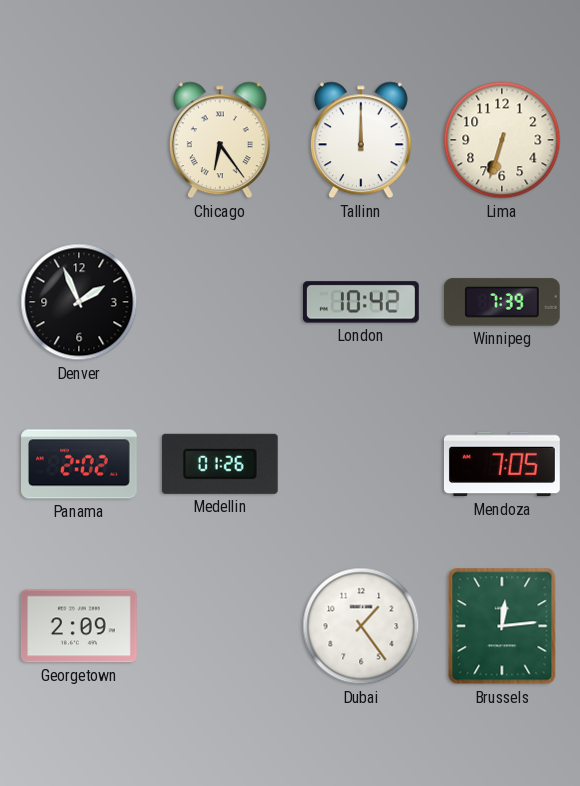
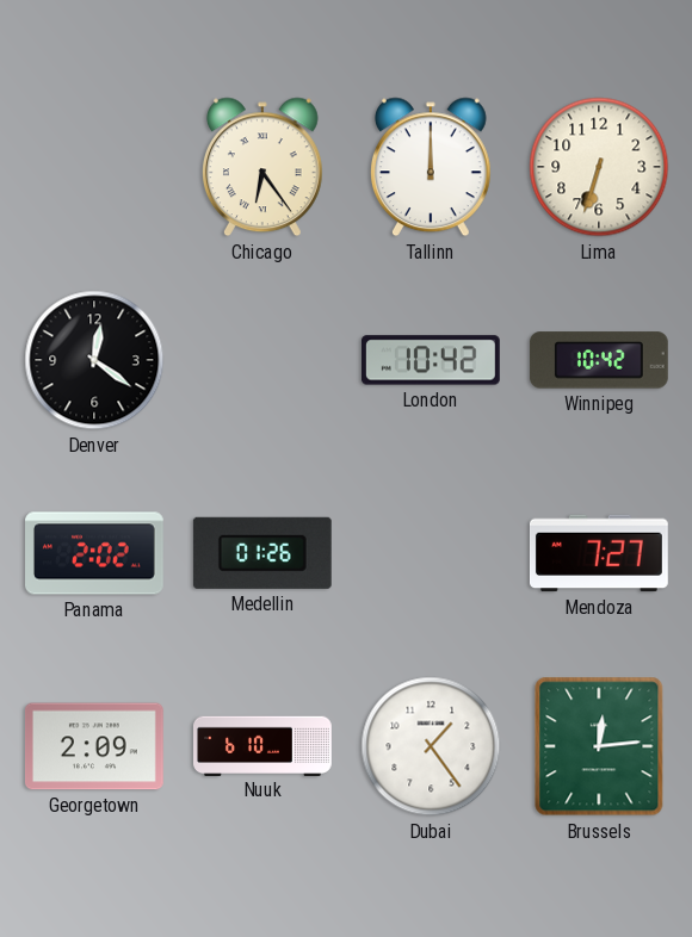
Denver: 1:56 -> 12:21 (94, 360)
Winnipeg: 7:39 -> 10:42 (599, 360)
Mendoza: 7:05 -> 7:27 (599, 553)
Nuuk: none -> 6:10 (264, 745)
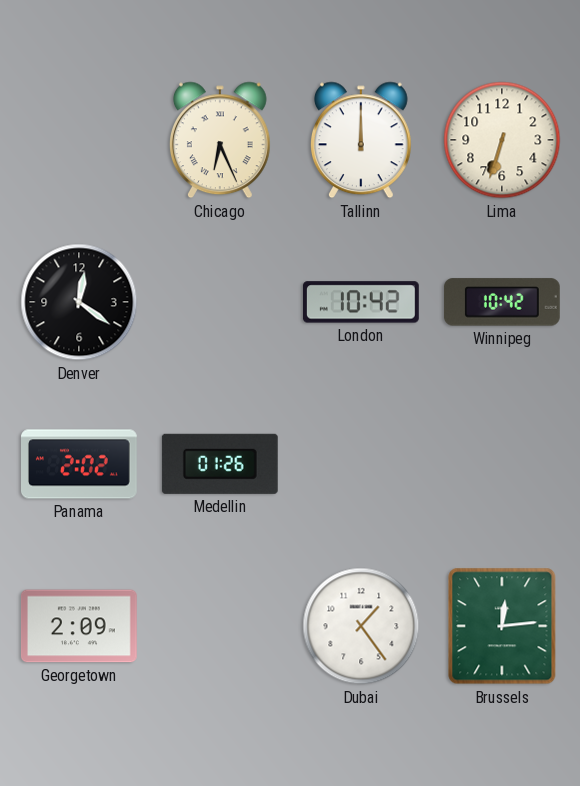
Chicago: 6:24 -> 6:26 (220, 140)
Mendoza: 7:27 -> none (599, 553)
Nuuk: 6:10 -> none (264, 745)
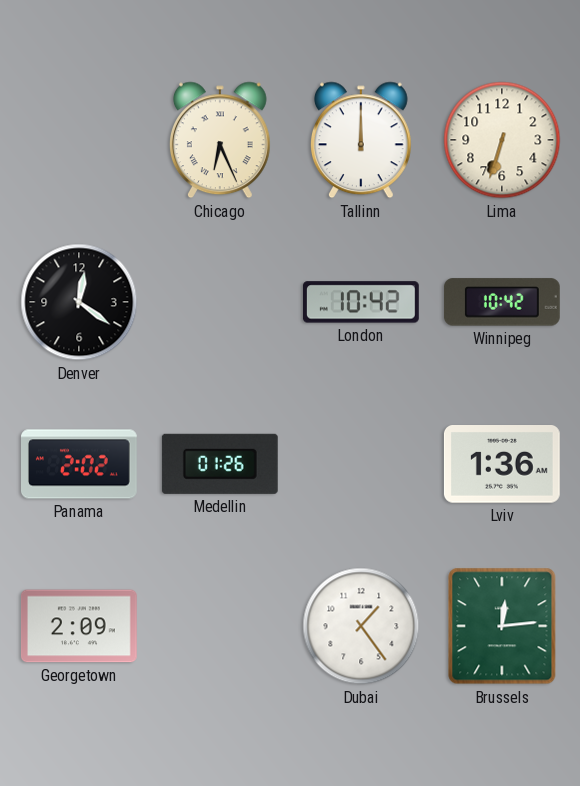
Lviv: none -> 1:36 (502, 465)
